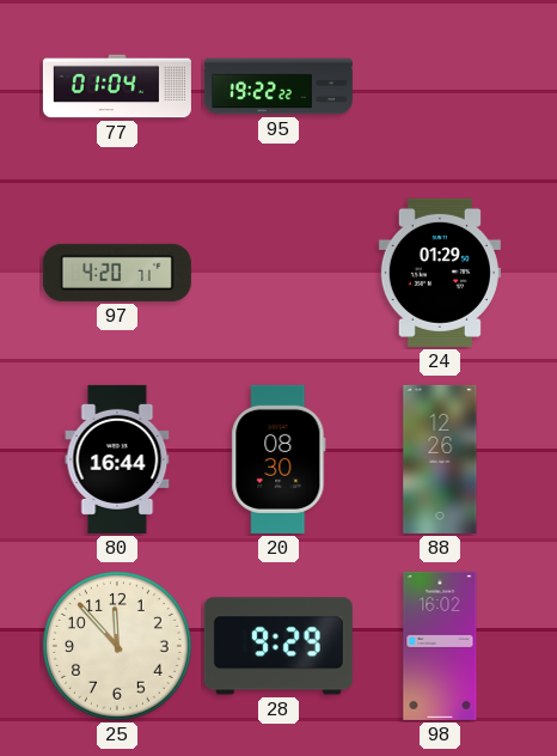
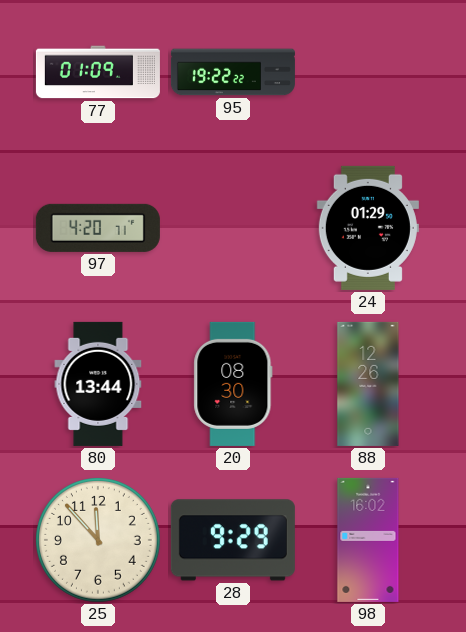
77: 01:04 -> 01:09 (98, 72)
80: 16:44 -> 13:44 (98, 384)
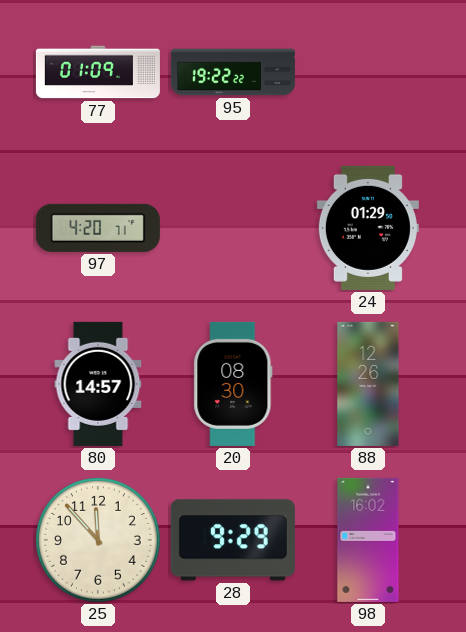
80: 13:44 -> 14:57 (98, 384)
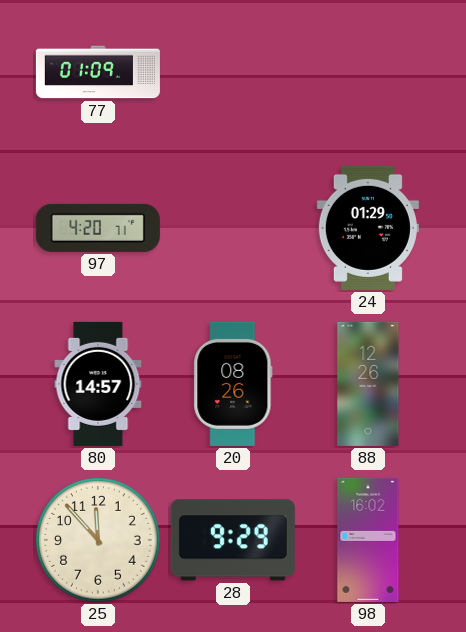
95: 19:22 -> none (233, 72)
20: 08:30 -> 08:26 (233, 384)
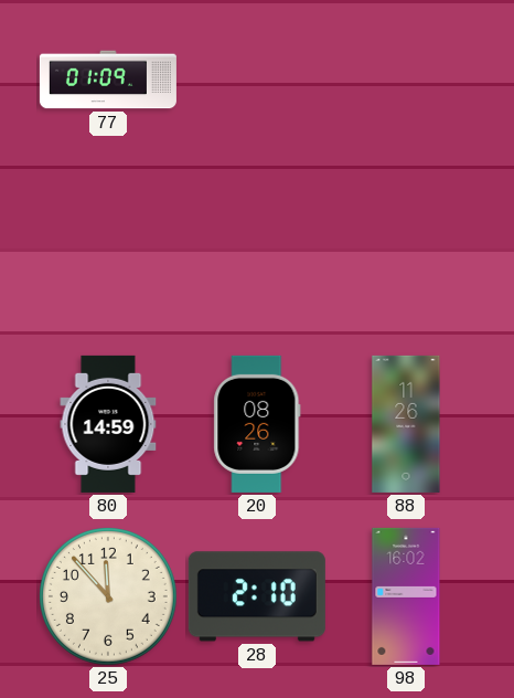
97: 4:20 -> none (98, 228)
24: 01:29 -> none (368, 228)
80: 14:57 -> 14:59 (108, 424)
88: 12:26 -> 11:26 (406, 424)
28: 9:29 -> 2:10 (257, 596)
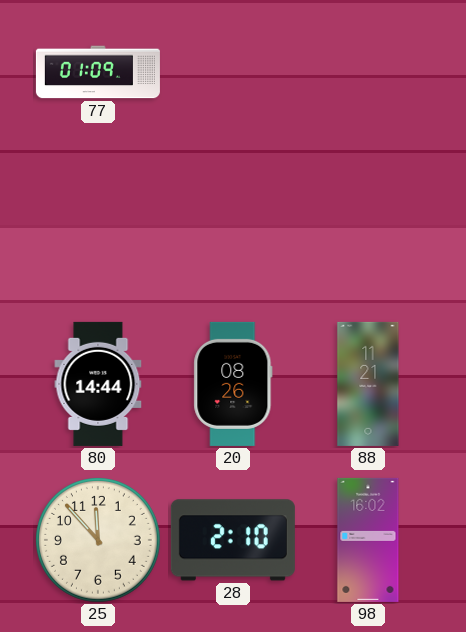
80: 14:59 -> 14:44 (98, 384)
88: 11:26 -> 11:21 (368, 384)
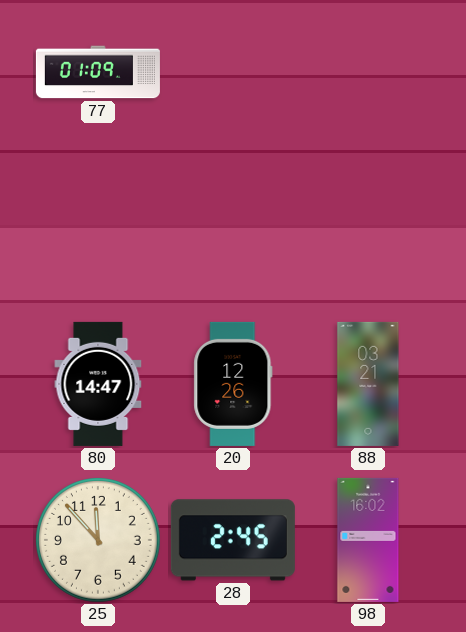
80: 14:44 -> 14:47 (98, 384)
20: 08:26 -> 12:26 (233, 384)
88: 11:21 -> 03:21 (368, 384)
28: 2:10 -> 2:45 (233, 540)
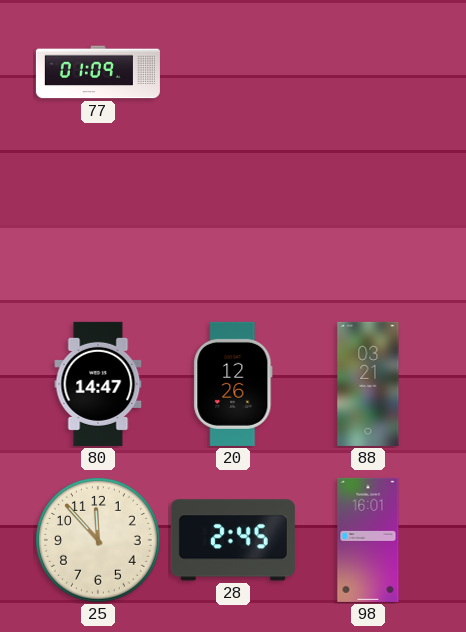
98: 16:02 -> 16:01 (368, 540)
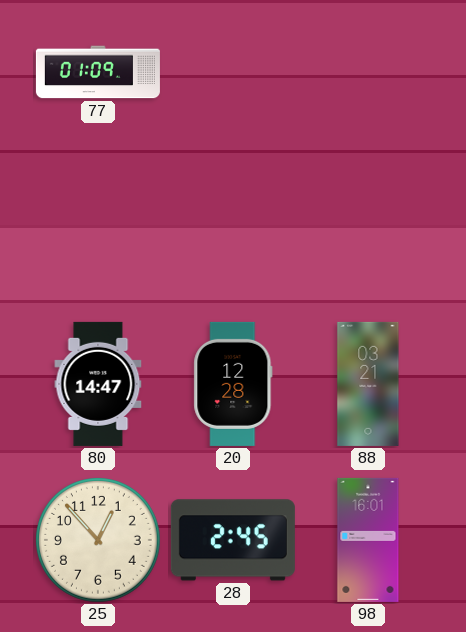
20: 12:26 -> 12:28 (233, 384)
25: 11:53 -> 12:53 (99, 541)
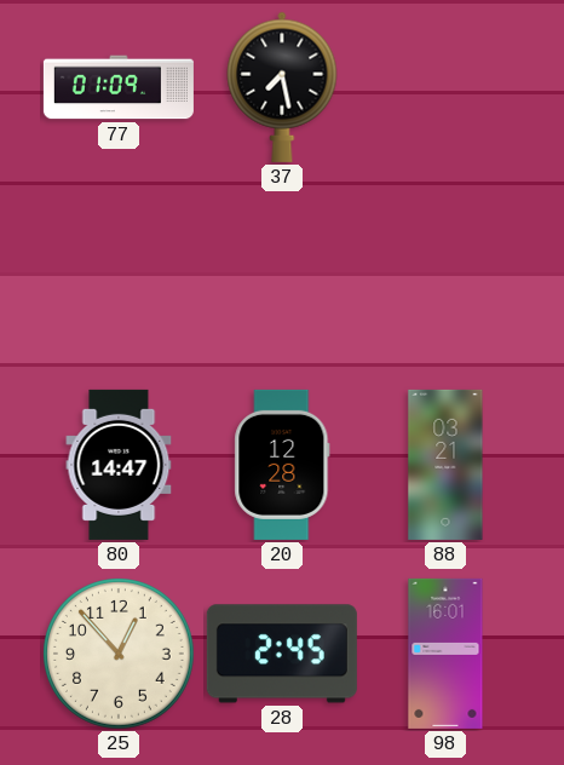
37: none -> 7:28 (282, 87)
